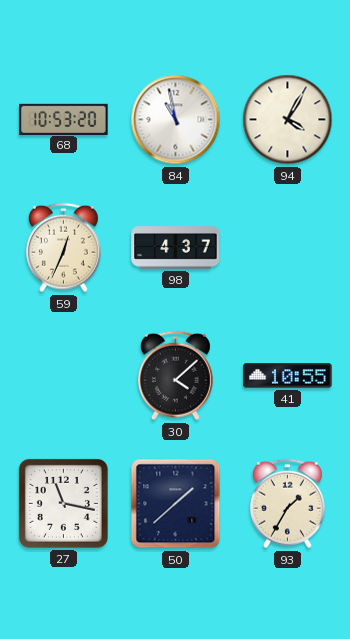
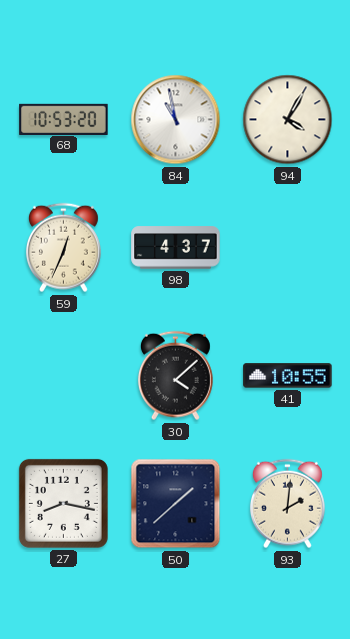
27: 11:17 -> 8:17 (63, 503)
93: 1:35 -> 2:01 (287, 504)
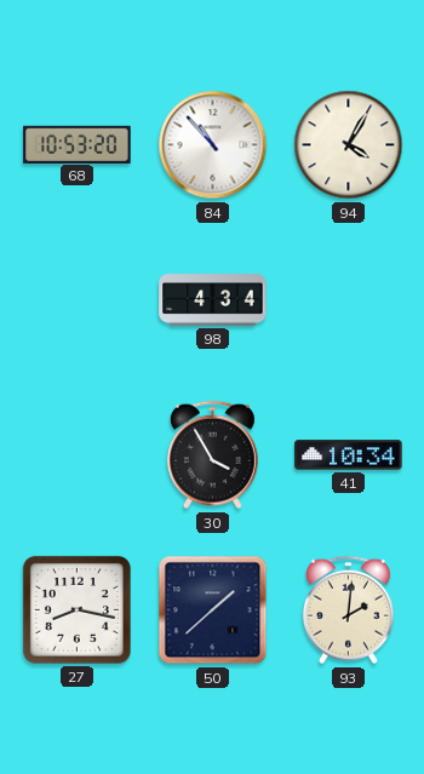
84: 10:58 -> 10:53 (213, 145)
59: 12:34 -> none (63, 248)
98: 4:37 -> 4:34 (213, 300)
30: 4:08 -> 3:55 (212, 455)
41: 10:55 -> 10:34 (349, 455)
